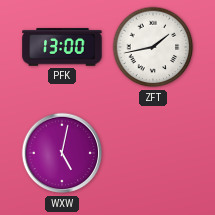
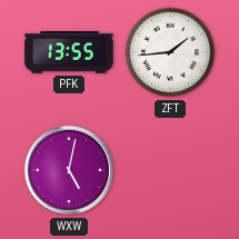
PFK: 13:00 -> 13:55 (69, 52)
ZFT: 1:43 -> 1:44 (170, 52)
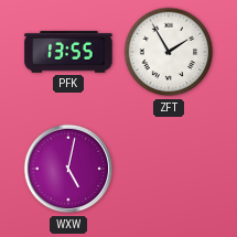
ZFT: 1:44 -> 1:55 (169, 52)
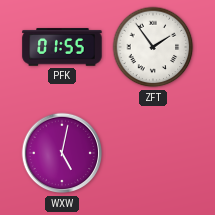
PFK: 13:55 -> 01:55 (62, 47)
ZFT: 1:55 -> 1:54 (153, 47)
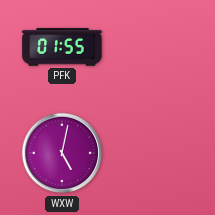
ZFT: 1:54 -> none (153, 47)
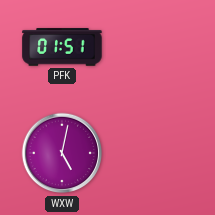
PFK: 01:55 -> 01:51 (62, 47)
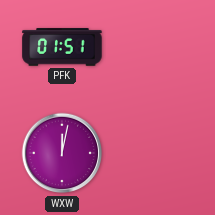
WXW: 5:02 -> 12:02 (62, 153)
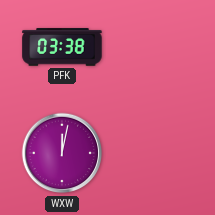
PFK: 01:51 -> 03:38 (62, 47)
